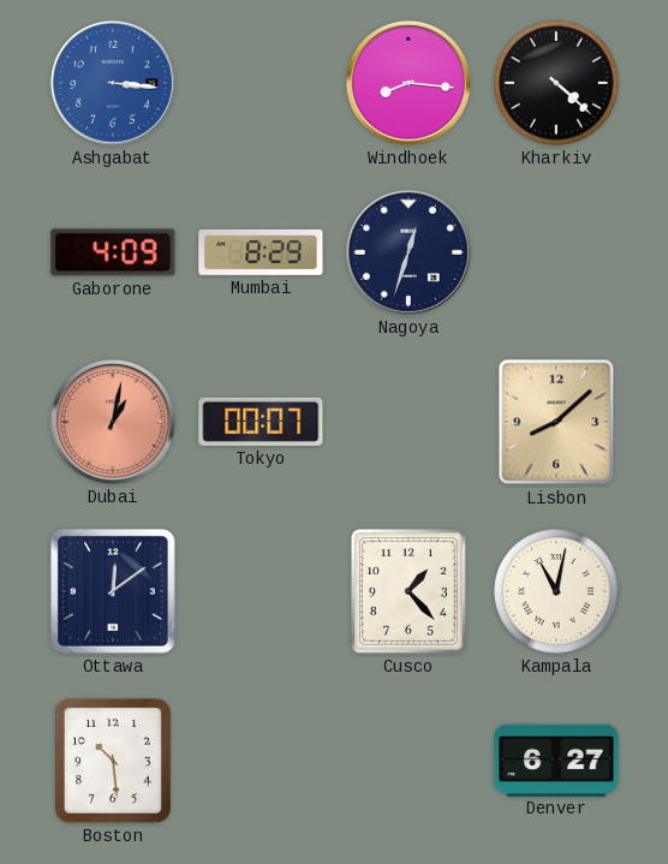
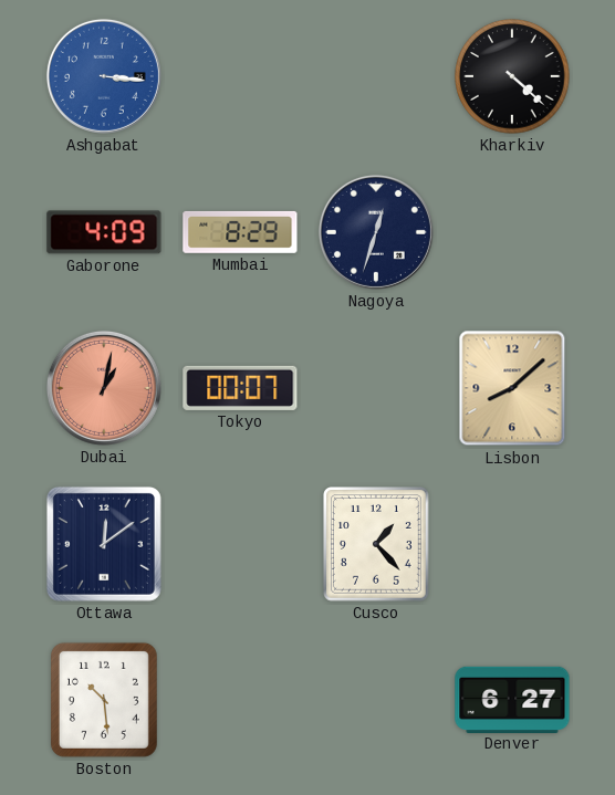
Windhoek: 8:16 -> none (408, 83)
Kampala: 11:02 -> none (556, 591)
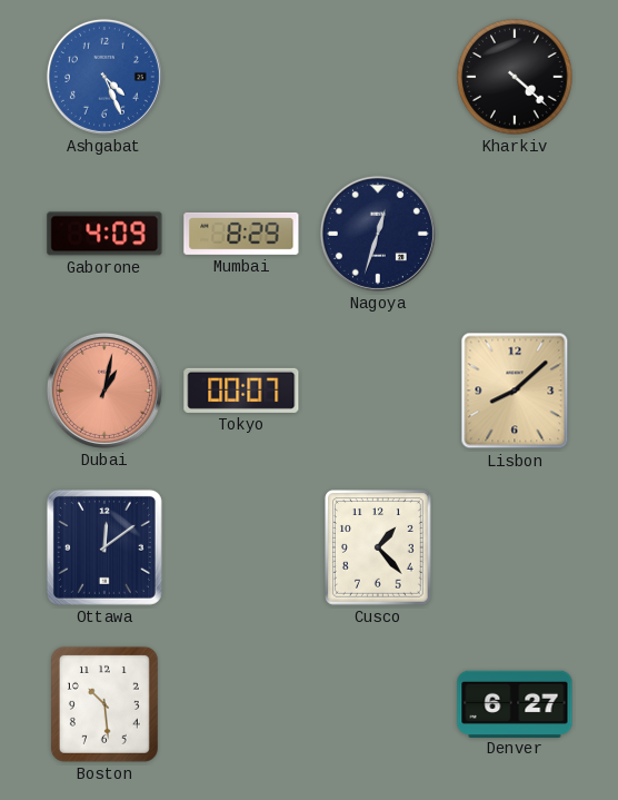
Ashgabat: 3:16 -> 4:26 (104, 77)
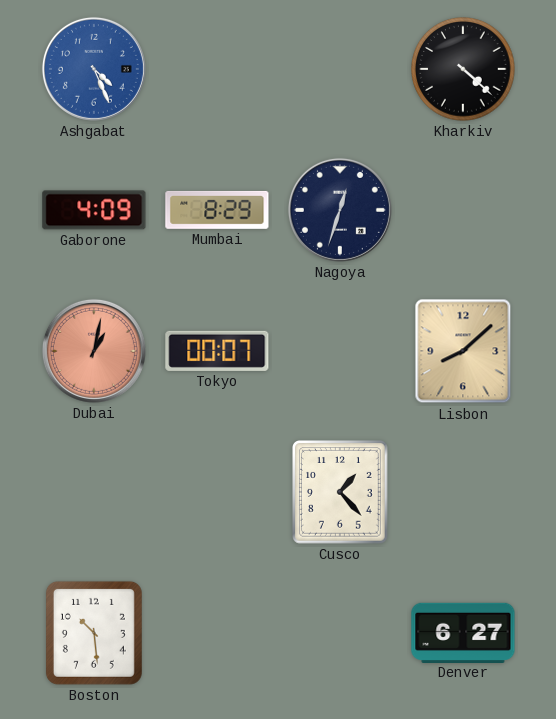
Ottawa: 12:09 -> none (104, 547)
